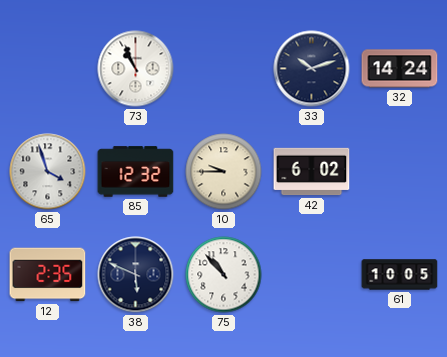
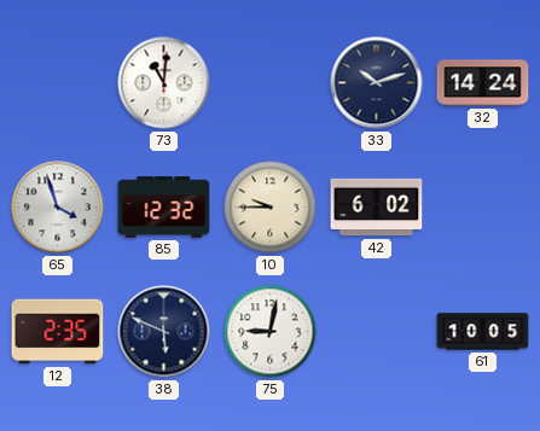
73: 10:56 -> 11:01 (164, 83)
75: 10:53 -> 9:02 (271, 332)
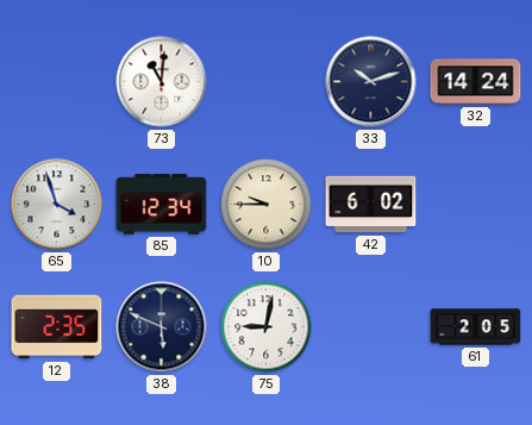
85: 12:32 -> 12:34 (162, 205)
61: 10:05 -> 2:05 (476, 327)
